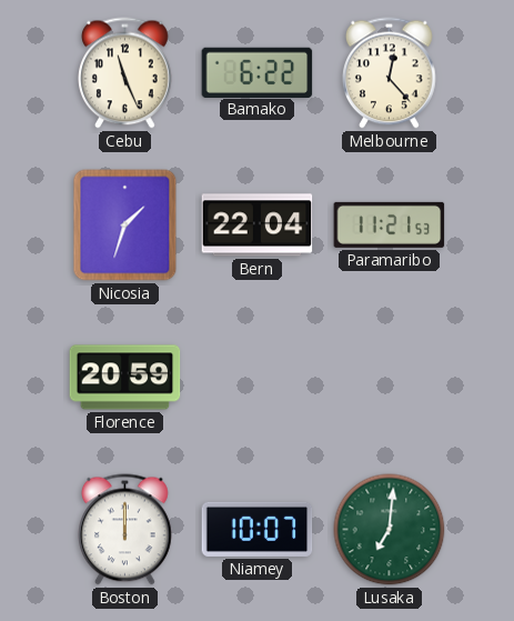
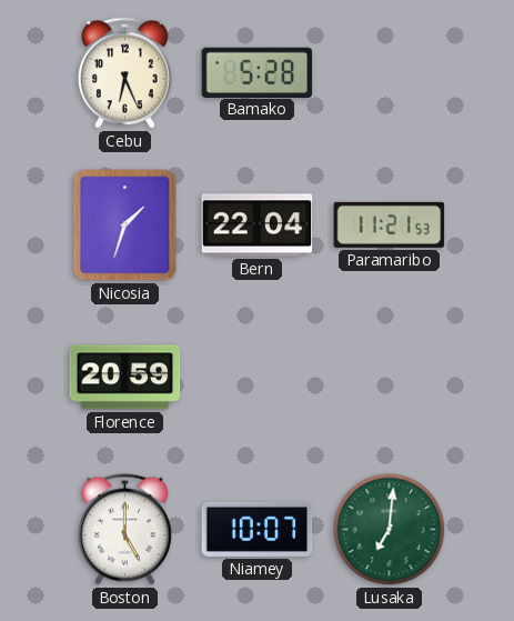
Cebu: 11:26 -> 6:26 (125, 73)
Bamako: 6:22 -> 5:28 (258, 72)
Melbourne: 12:23 -> none (390, 73)
Boston: 12:00 -> 5:00 (125, 530)
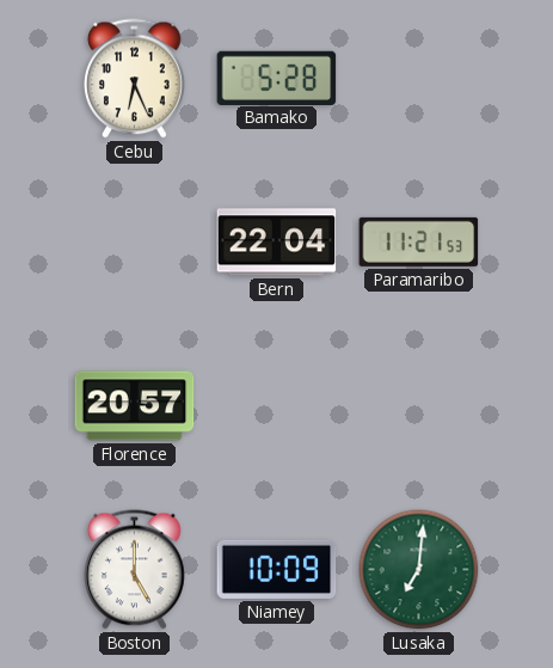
Nicosia: 1:33 -> none (125, 226)
Florence: 20:59 -> 20:57 (135, 406)
Niamey: 10:07 -> 10:09 (277, 569)
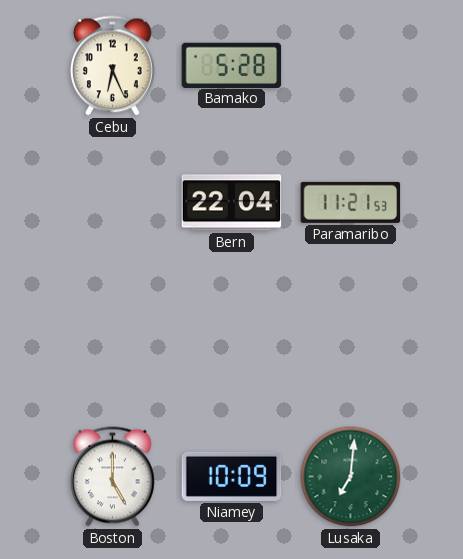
Florence: 20:57 -> none (135, 406)
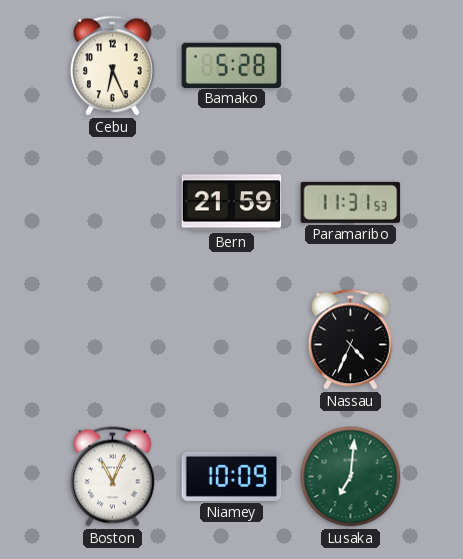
Bern: 22:04 -> 21:59 (232, 203)
Paramaribo: 11:21 -> 11:31 (351, 202)
Nassau: none -> 4:34 (351, 340)
Boston: 5:00 -> 11:04 (113, 477)
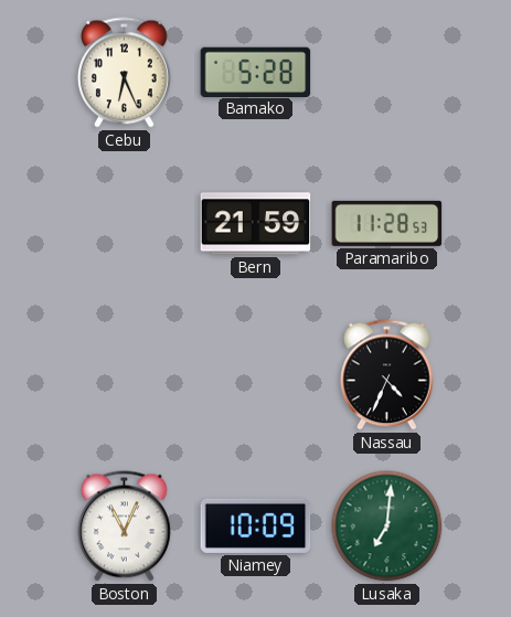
Paramaribo: 11:31 -> 11:28 (387, 223)
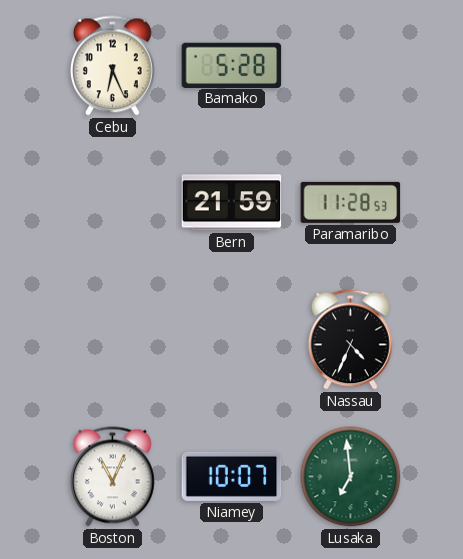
Niamey: 10:09 -> 10:07 (232, 476)
Lusaka: 7:01 -> 6:59 (351, 477)
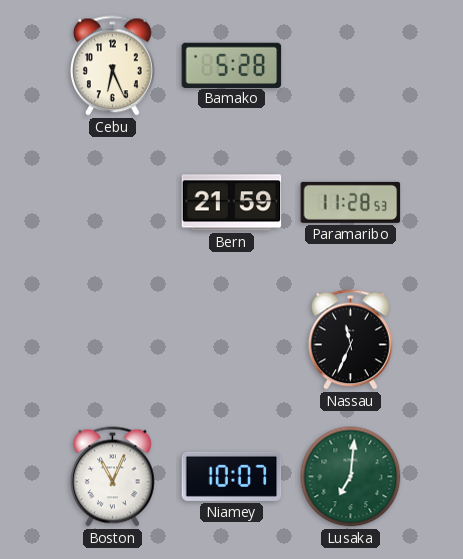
Nassau: 4:34 -> 11:34 (351, 340)
Lusaka: 6:59 -> 7:01 (351, 477)
